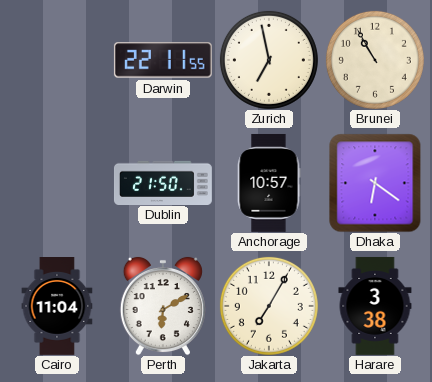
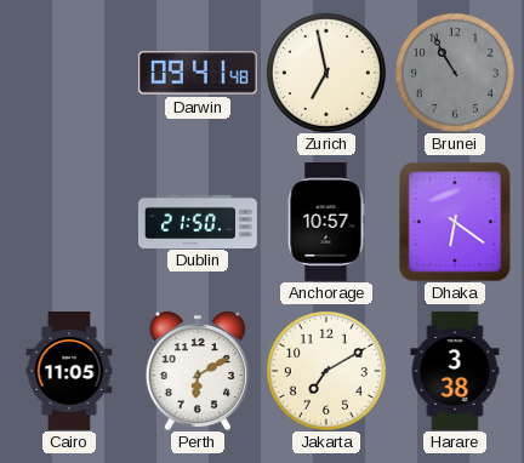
Darwin: 22:11 -> 09:41 (198, 73)
Brunei dial: cream -> grey (455, 73)
Cairo: 11:04 -> 11:05 (69, 372)
Jakarta: 7:05 -> 7:10 (326, 371)
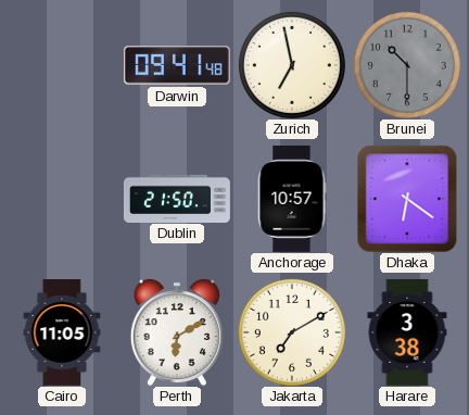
Brunei: 10:55 -> 10:30 (407, 65)
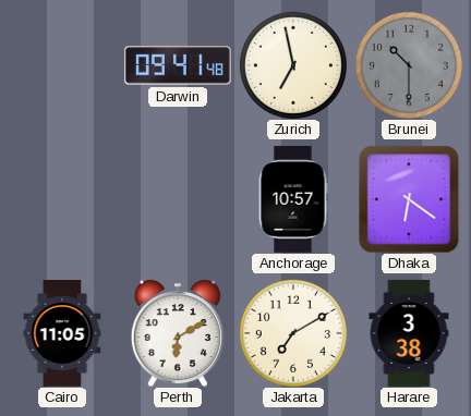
Dublin: 21:50 -> none (177, 198)
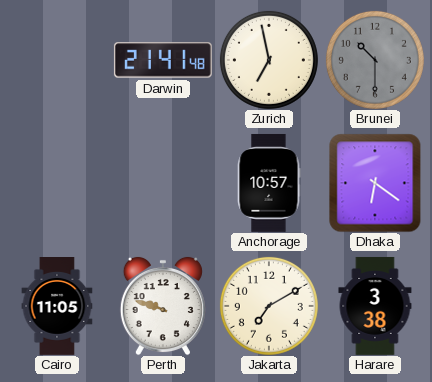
Darwin: 09:41 -> 21:41 (163, 60)
Perth: 6:10 -> 9:48 (163, 306)
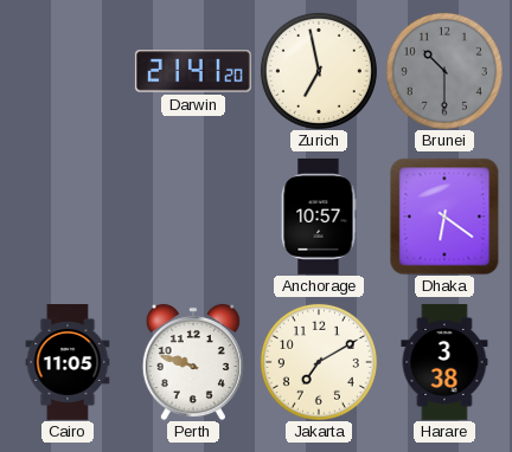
Darwin: 21:41:48 -> 21:41:20 (193, 71)
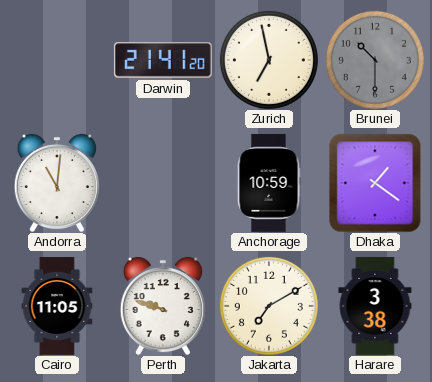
Andorra: none -> 11:01 (57, 183)
Anchorage: 10:57 -> 10:59 (269, 183)
Dhaka: 6:21 -> 1:21 (375, 183)
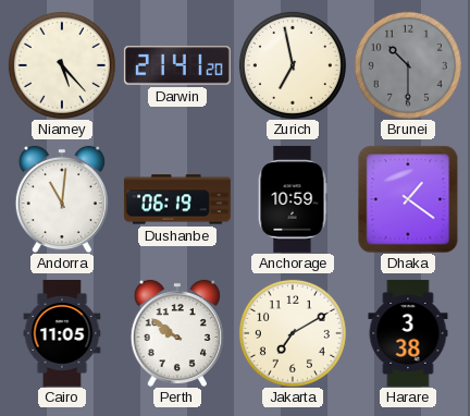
Niamey: none -> 5:23 (62, 65)
Dushanbe: none -> 06:19 (177, 199)
Perth: 9:48 -> 9:51 (177, 333)
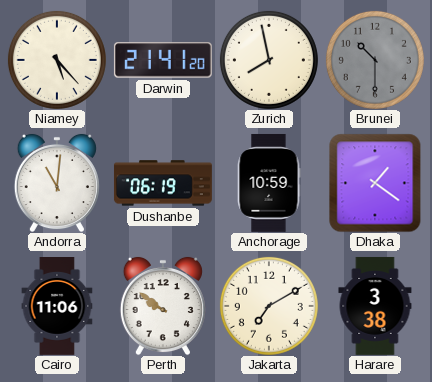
Zurich: 6:58 -> 7:58 (269, 60)
Cairo: 11:05 -> 11:06 (57, 307)
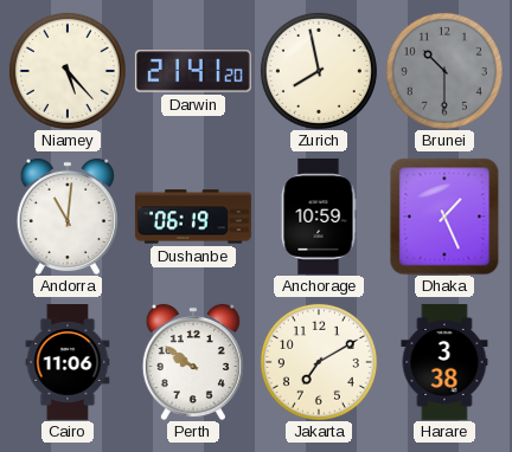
Dhaka: 1:21 -> 1:26 (444, 217)
